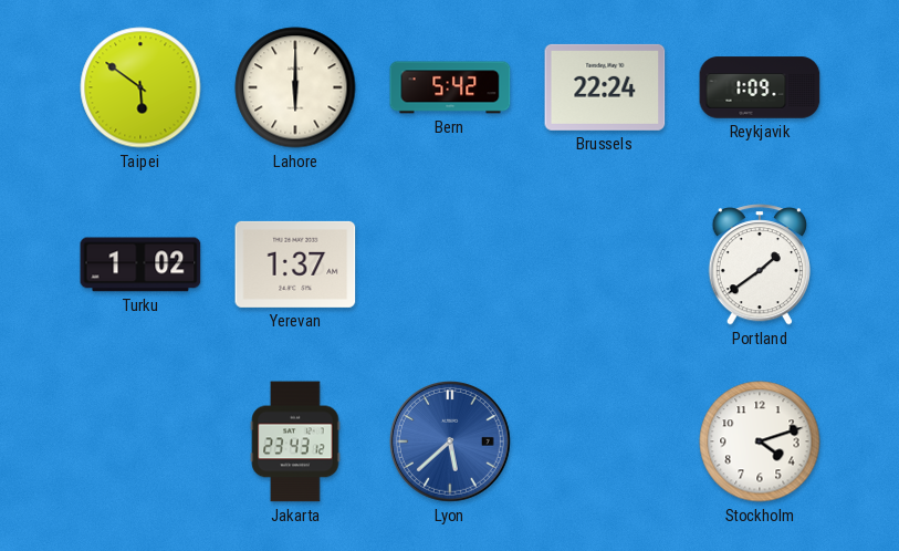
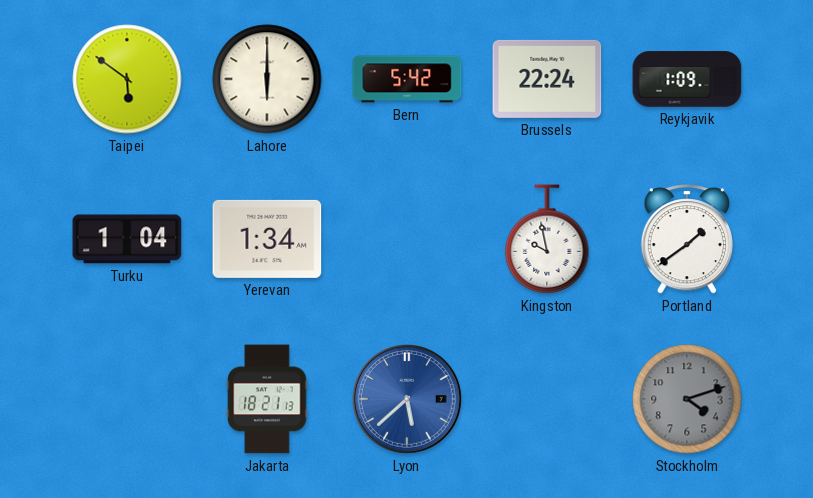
Turku: 1:02 -> 1:04 (127, 239)
Yerevan: 1:37 -> 1:34 (267, 239)
Kingston: none -> 9:58 (547, 239)
Jakarta: 23:43 -> 18:21 (267, 399)
Stockholm dial: white -> grey (687, 399)
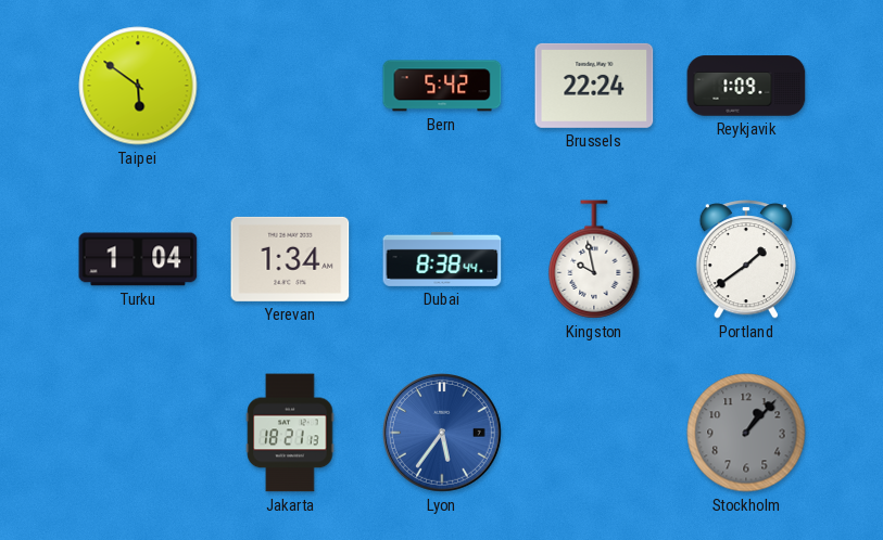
Lahore: 6:00 -> none (267, 79)
Dubai: none -> 8:38 (442, 259)
Lyon: 5:38 -> 5:36 (442, 433)
Stockholm: 4:12 -> 1:07 (746, 433)
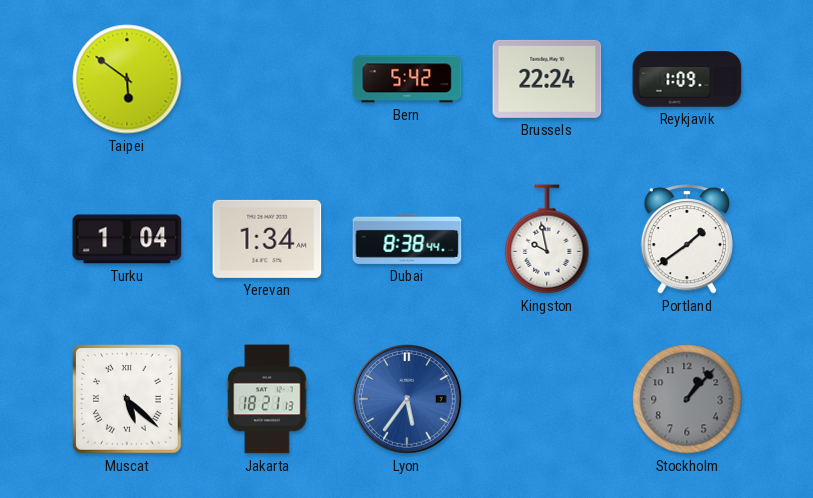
Muscat: none -> 5:22 (127, 399)
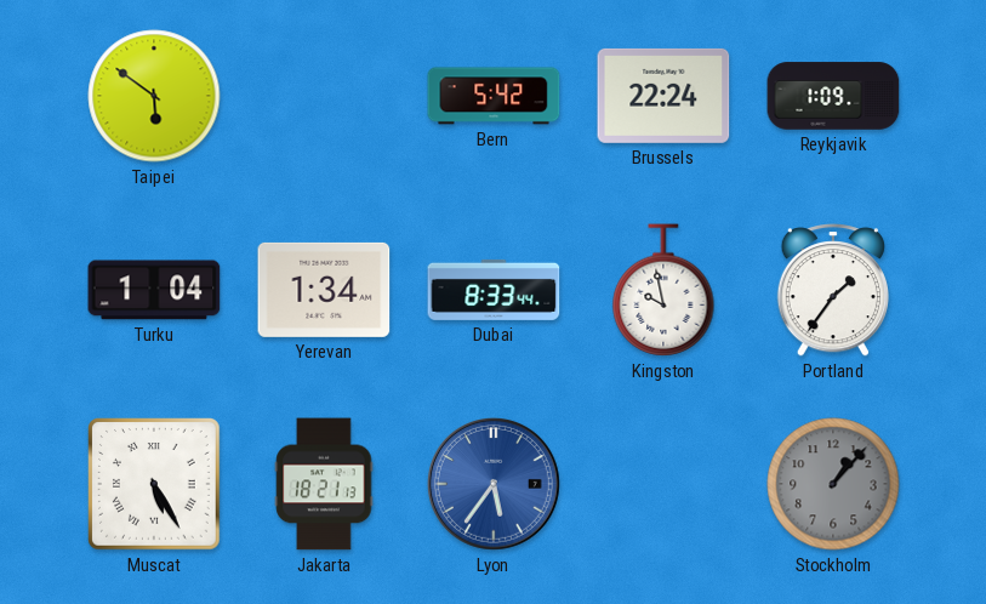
Dubai: 8:38 -> 8:33 (494, 290)
Portland: 1:39 -> 1:36 (833, 290)
Muscat: 5:22 -> 5:25 (154, 484)
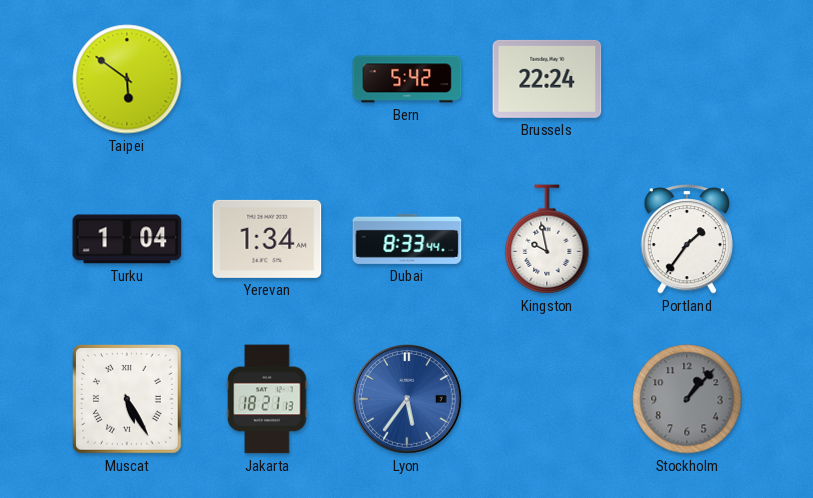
Reykjavik: 1:09 -> none (833, 96)
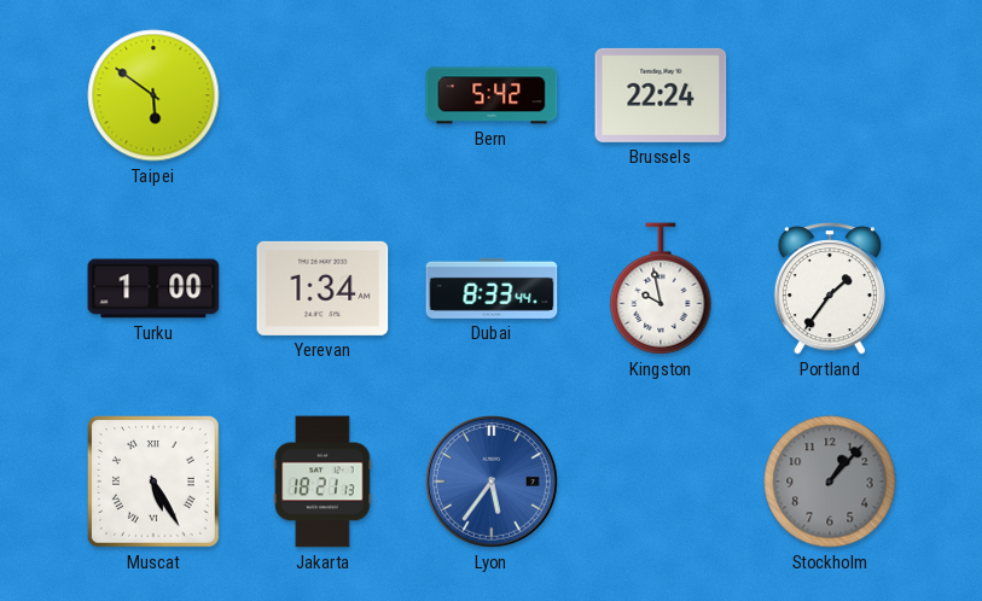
Turku: 1:04 -> 1:00 (153, 288)
